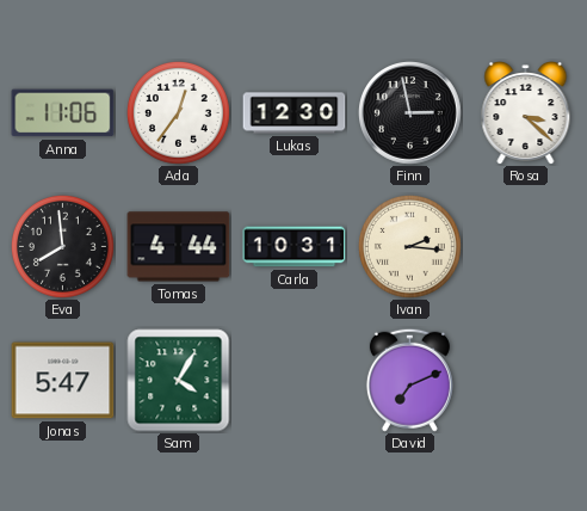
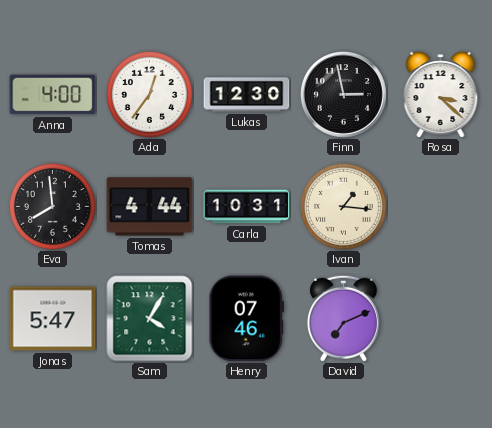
Anna: 11:06 -> 4:00 (53, 95)
Ivan: 2:16 -> 1:16 (343, 206)
Henry: none -> 07:46 (247, 319)
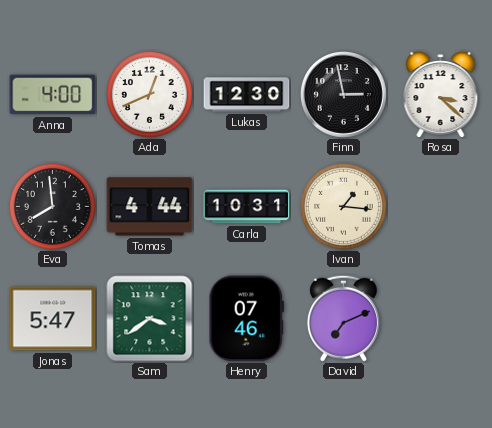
Ada: 12:36 -> 12:41 (149, 94)
Sam: 4:05 -> 3:39 (150, 319)
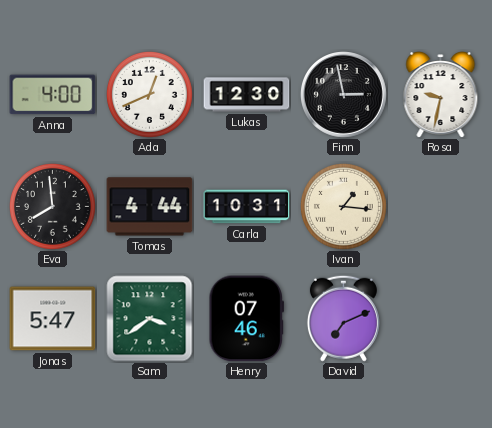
Rosa: 3:22 -> 9:32 (441, 95)
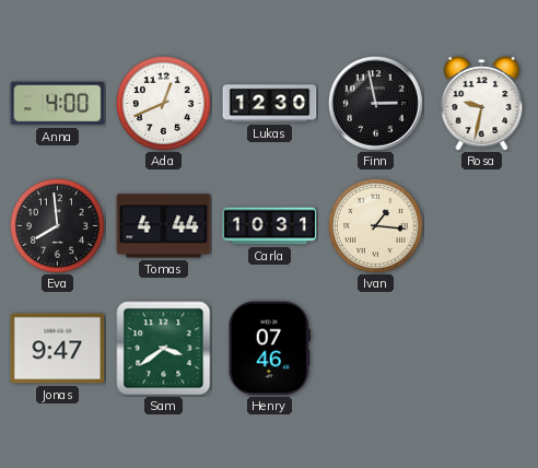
Jonas: 5:47 -> 9:47 (58, 349)
David: 7:11 -> none (343, 318)
